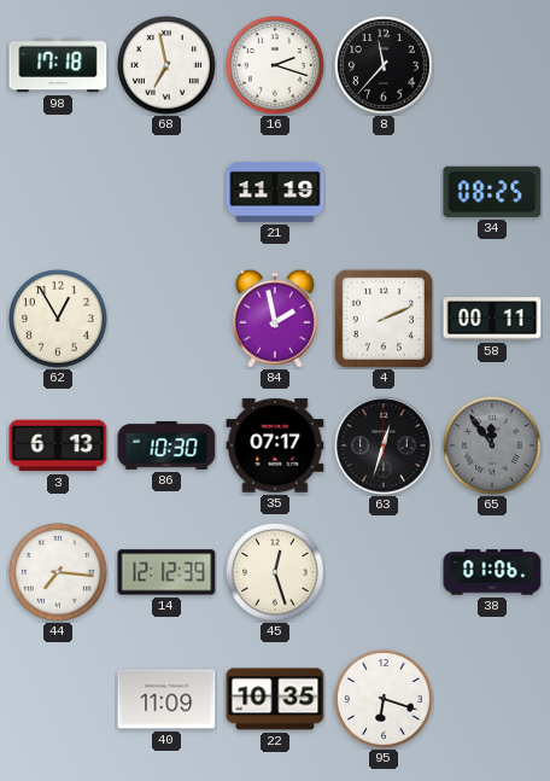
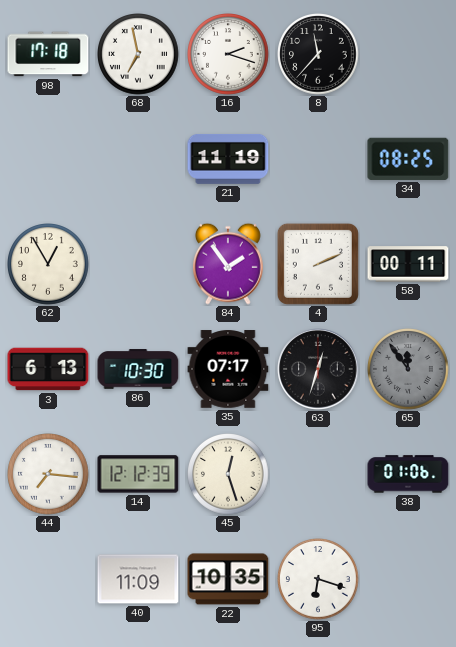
84: 1:58 -> 1:54 (228, 264)
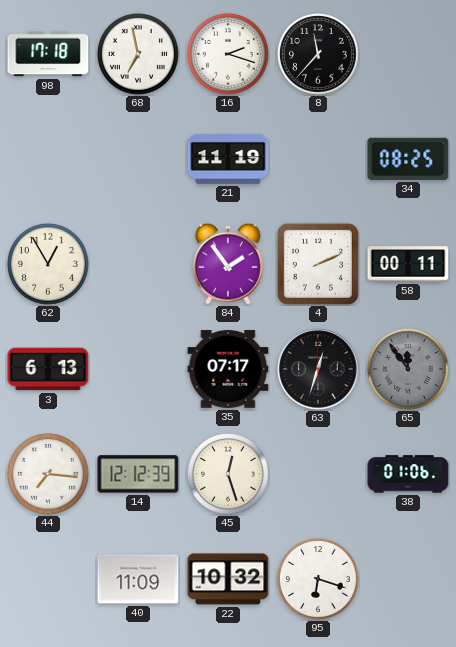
86: 10:30 -> none (138, 369)
22: 10:35 -> 10:32 (228, 579)
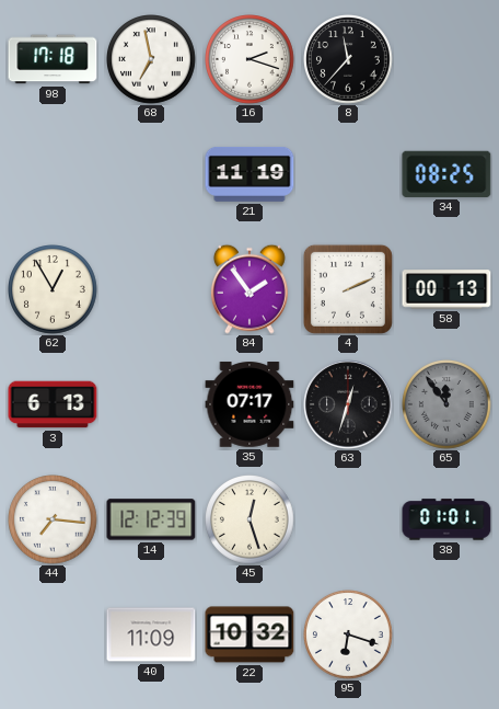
58: 00:11 -> 00:13 (446, 289)
38: 01:06 -> 01:01 (446, 519)
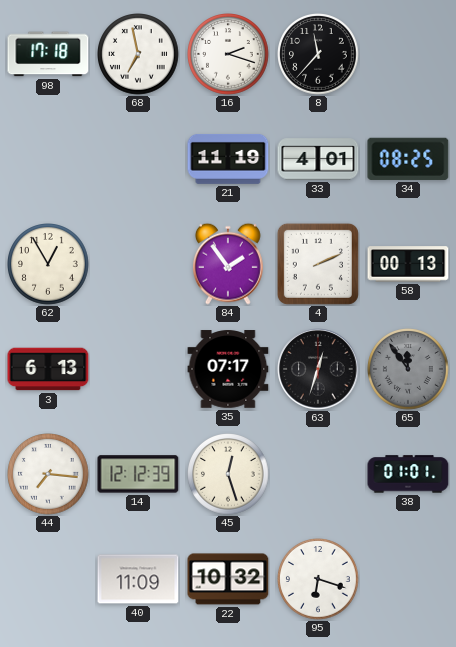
33: none -> 4:01 (318, 159)
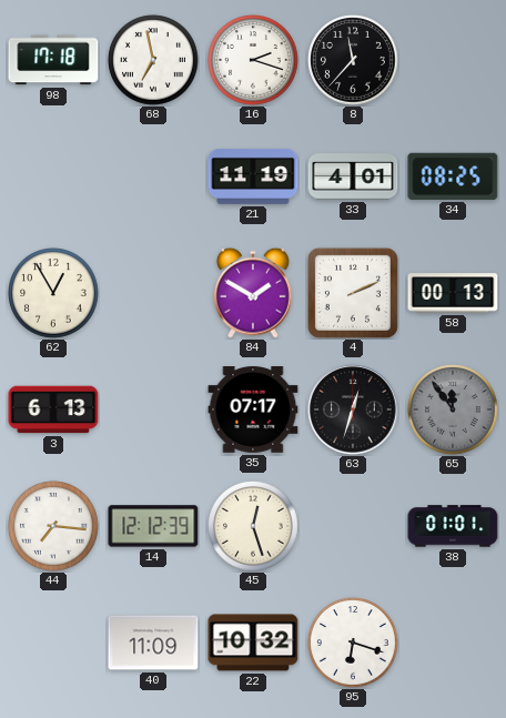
84: 1:54 -> 1:50 (253, 293)
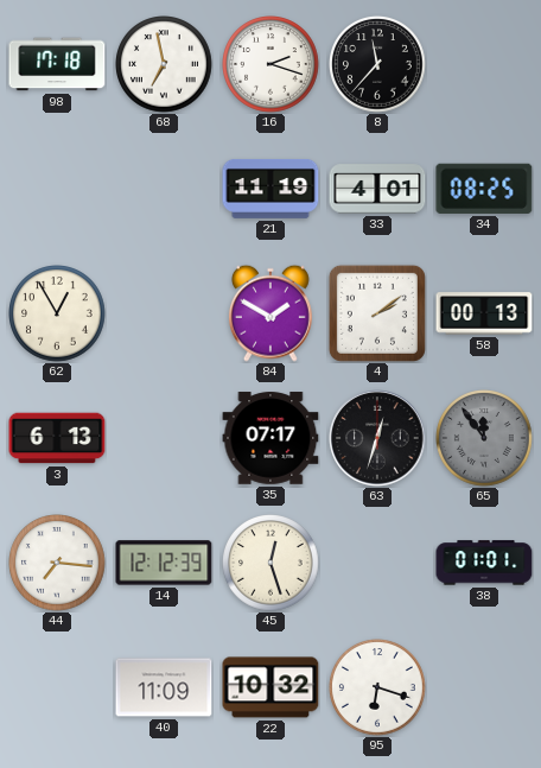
4: 2:11 -> 2:09 (377, 313)
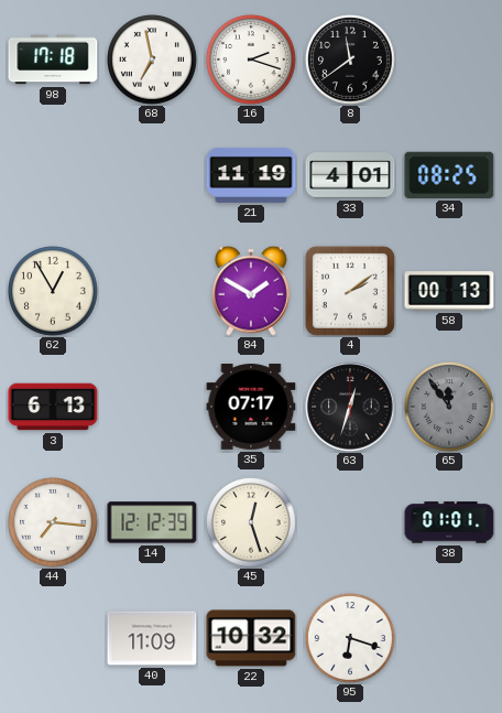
8: 11:37 -> 11:39 (350, 61)
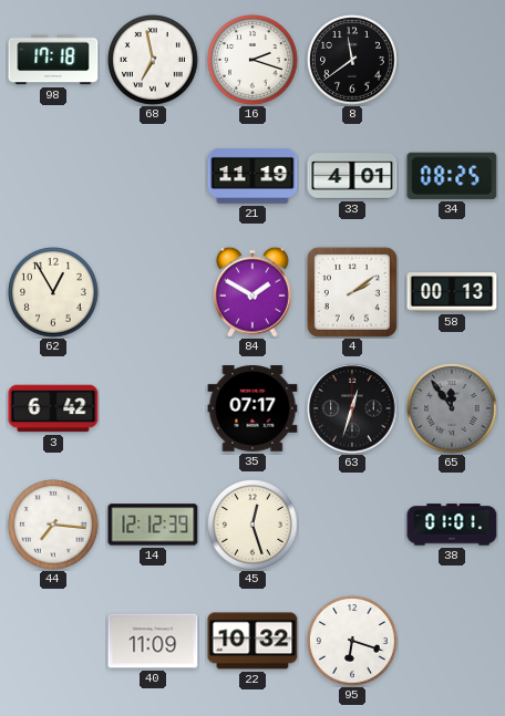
3: 6:13 -> 6:42 (53, 408)
